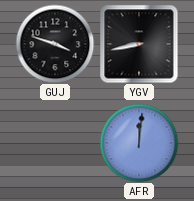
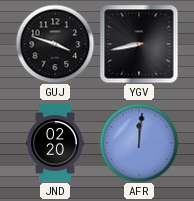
JND: none -> 02:20 (55, 143)
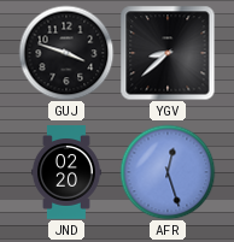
YGV: 8:43 -> 8:38 (168, 53)
AFR: 12:01 -> 12:27 (168, 172)
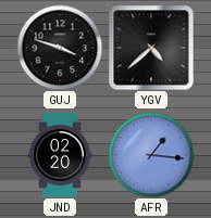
YGV: 8:38 -> 4:38 (151, 48)
AFR: 12:27 -> 1:16 (151, 155)
